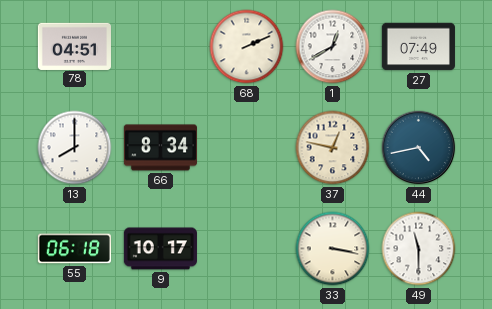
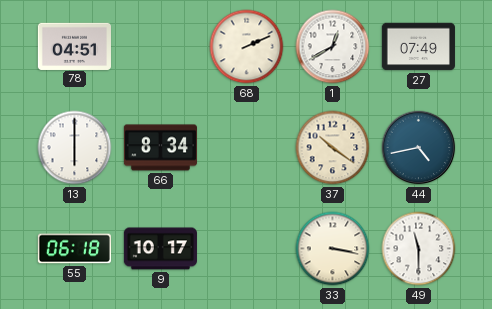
13: 8:00 -> 6:00 (75, 148)
37: 12:47 -> 10:21 (333, 148)
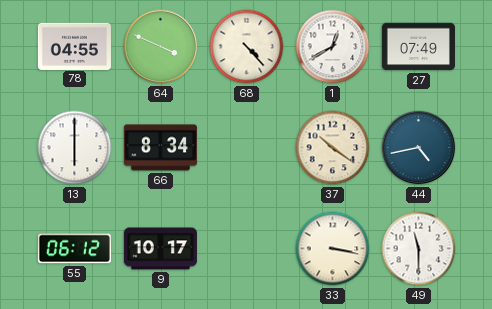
78: 04:51 -> 04:55 (74, 46)
64: none -> 3:49 (161, 47)
68: 2:11 -> 4:23 (247, 47)
55: 06:18 -> 06:12 (74, 249)
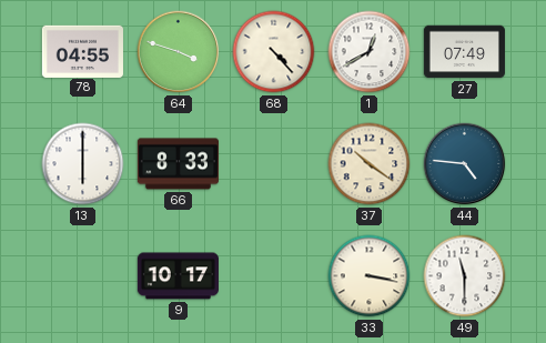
64: 3:49 -> 3:48 (179, 52)
66: 8:34 -> 8:33 (178, 164)
44: 4:43 -> 4:46 (465, 164)
55: 06:12 -> none (74, 249)
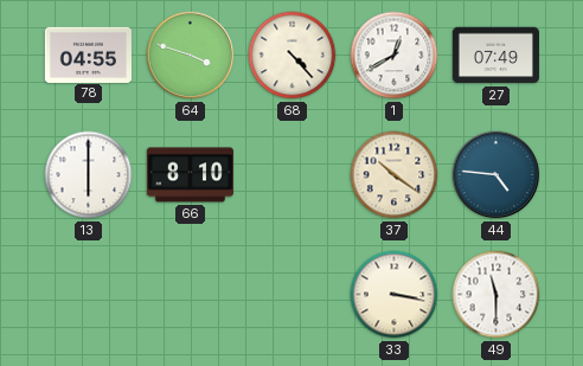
66: 8:33 -> 8:10 (190, 175)
9: 10:17 -> none (178, 276)
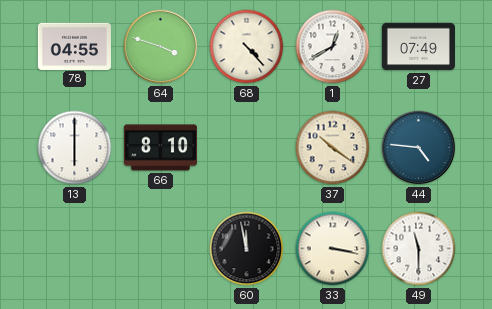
60: none -> 11:58 (247, 249)
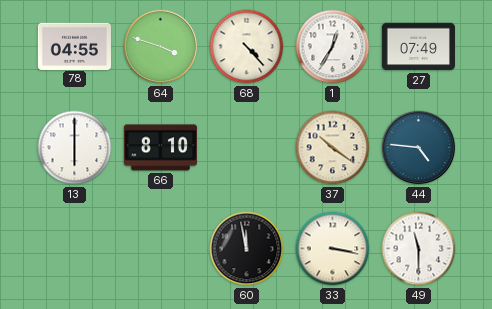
1: 12:40 -> 12:35 (333, 47)
